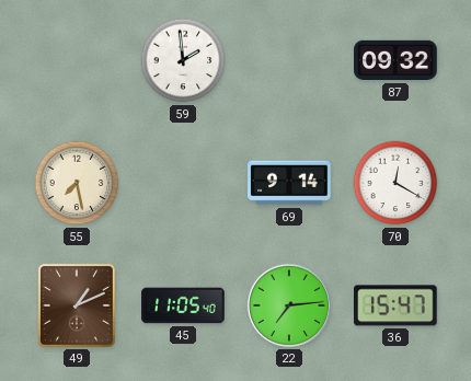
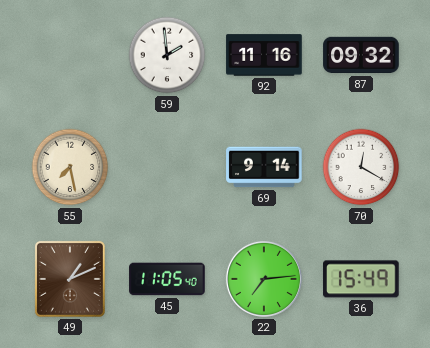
92: none -> 11:16 (264, 55)
36: 15:47 -> 15:49 (361, 279)
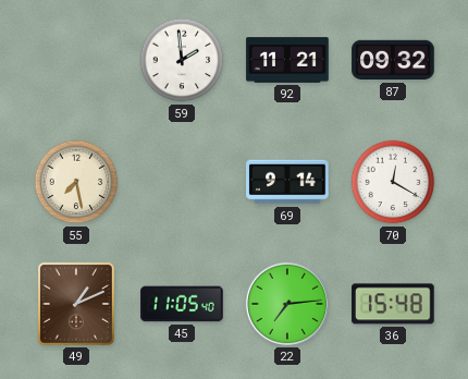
92: 11:16 -> 11:21 (287, 60)
36: 15:49 -> 15:48 (393, 304)
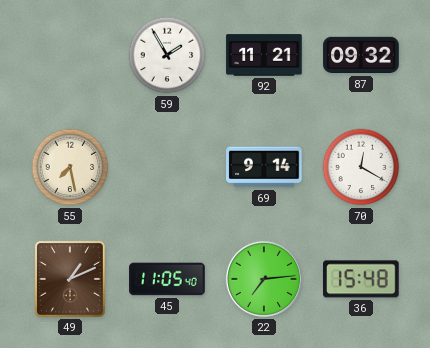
59: 1:59 -> 1:55 (167, 55)
